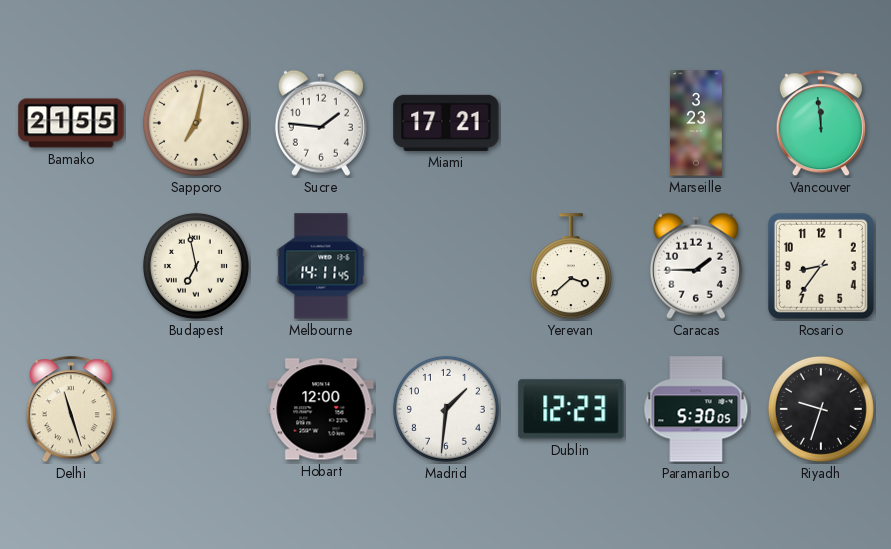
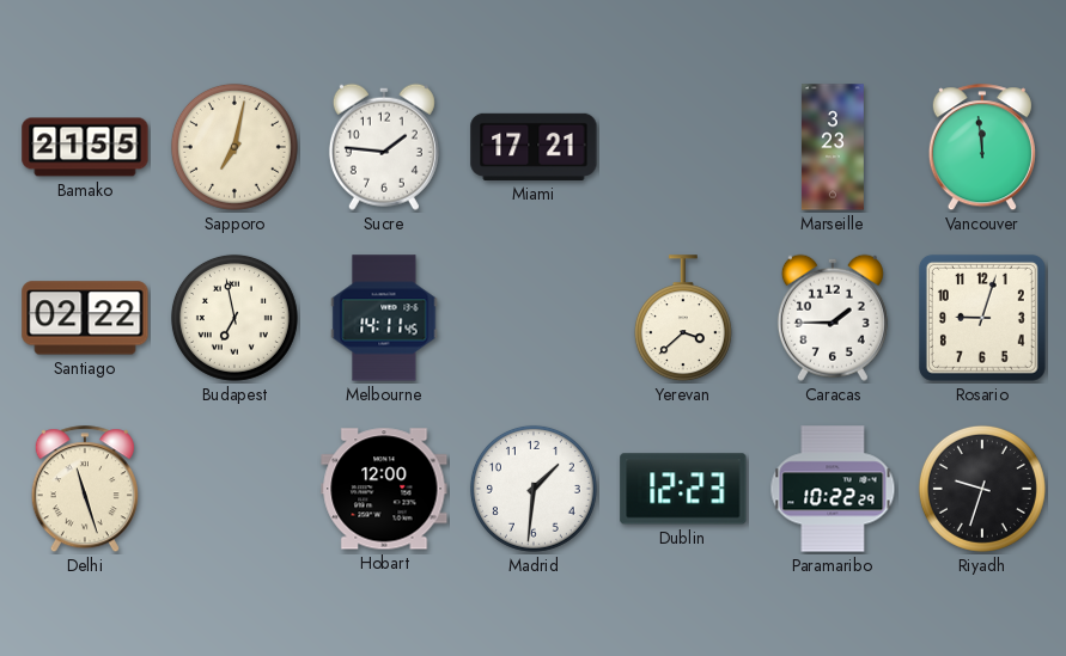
Santiago: none -> 02:22 (85, 318)
Rosario: 8:36 -> 9:03 (982, 318)
Paramaribo: 5:30 -> 10:22 (833, 489)
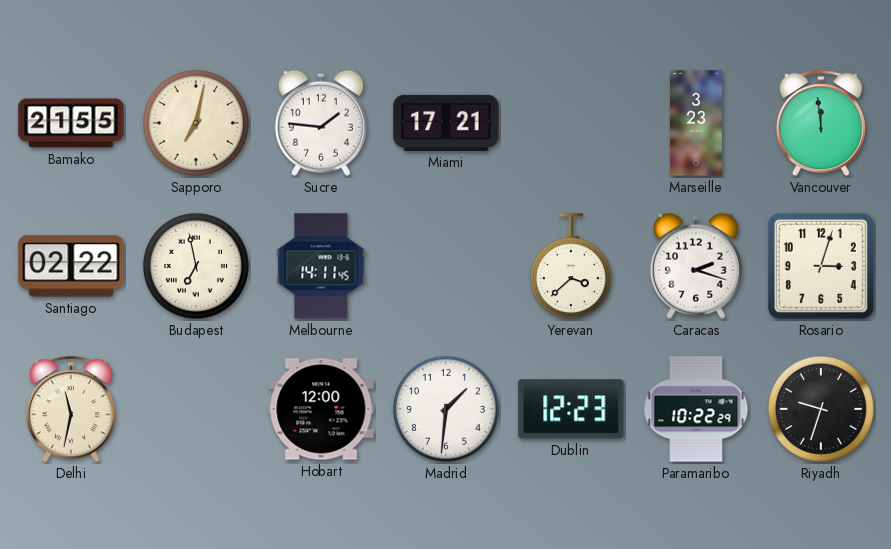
Caracas: 1:45 -> 2:18 (696, 266)
Rosario: 9:03 -> 3:03 (821, 266)
Delhi: 11:27 -> 11:32 (71, 410)
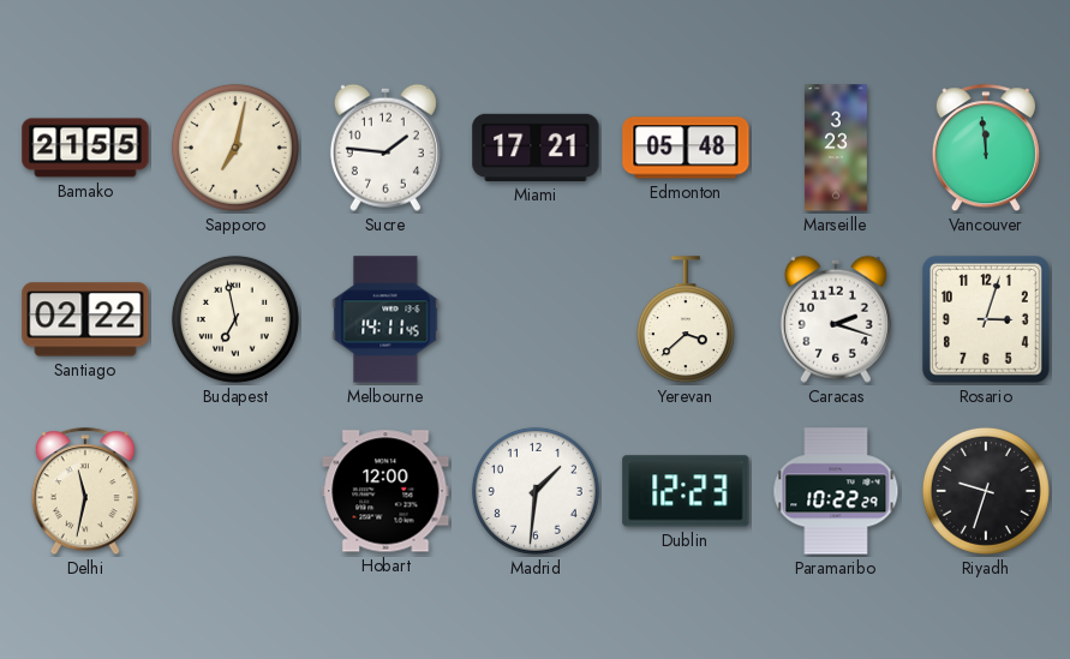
Edmonton: none -> 05:48 (686, 148)
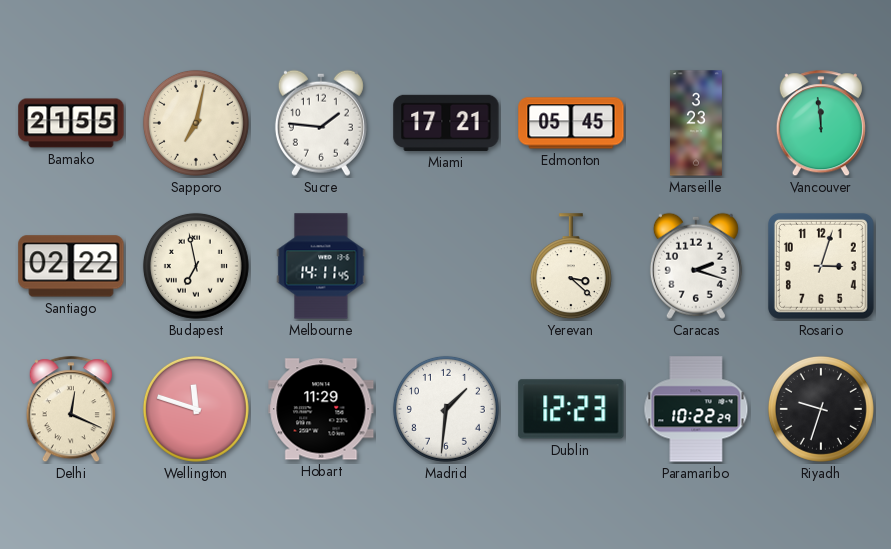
Edmonton: 05:48 -> 05:45 (571, 123)
Yerevan: 3:38 -> 3:22 (571, 267)
Delhi: 11:32 -> 12:19 (71, 410)
Wellington: none -> 11:48 (196, 409)
Hobart: 12:00 -> 11:29 (321, 409)
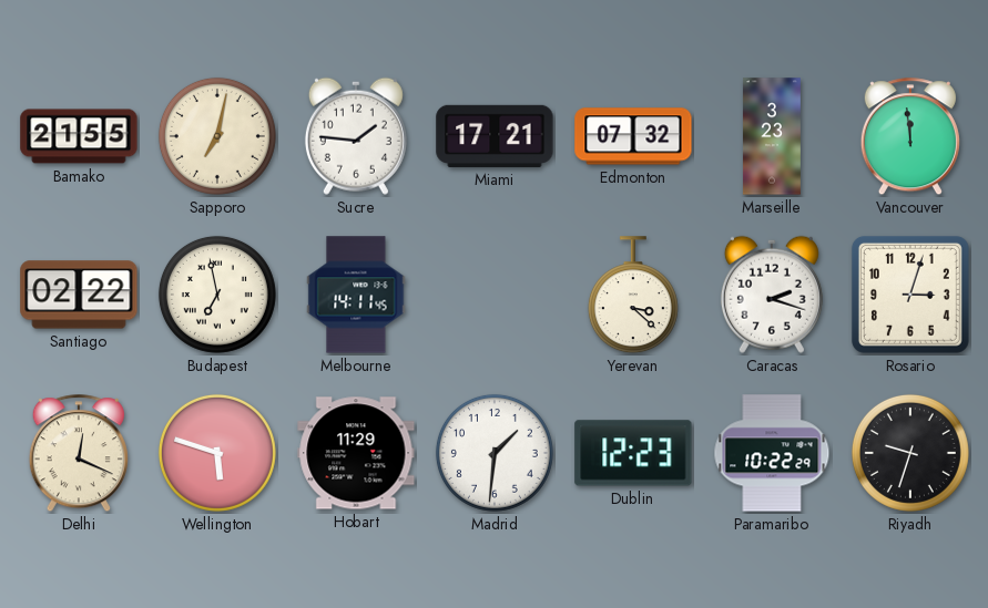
Edmonton: 05:45 -> 07:32 (633, 136)
Wellington: 11:48 -> 5:48 (217, 453)
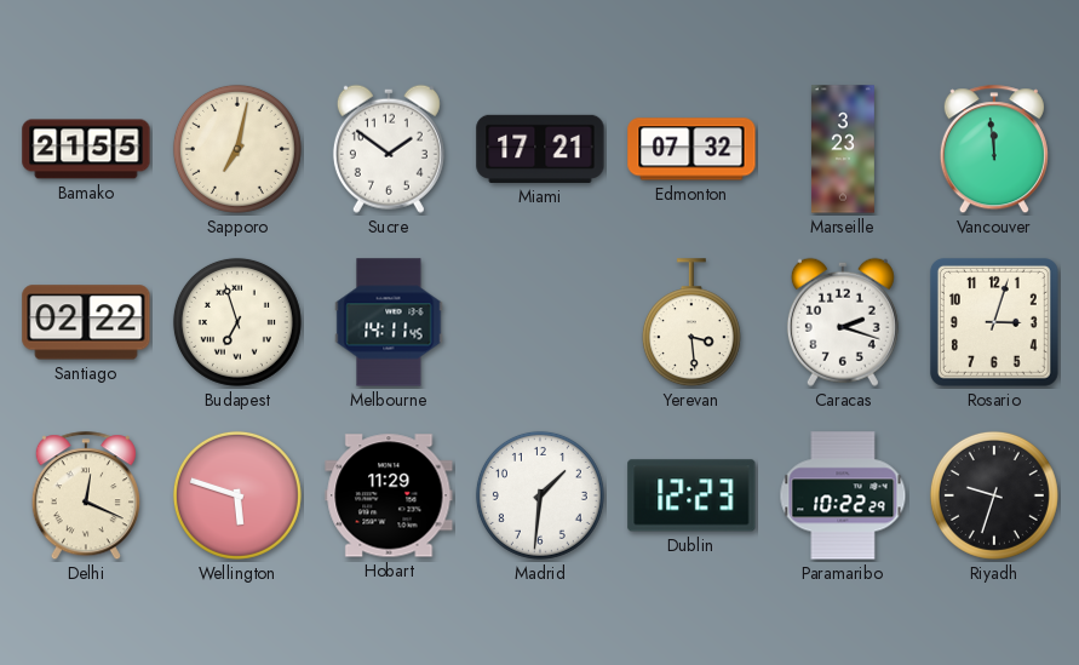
Sucre: 1:46 -> 1:51 (389, 149)
Budapest: 6:58 -> 6:57 (237, 322)
Yerevan: 3:22 -> 3:29 (691, 323)
